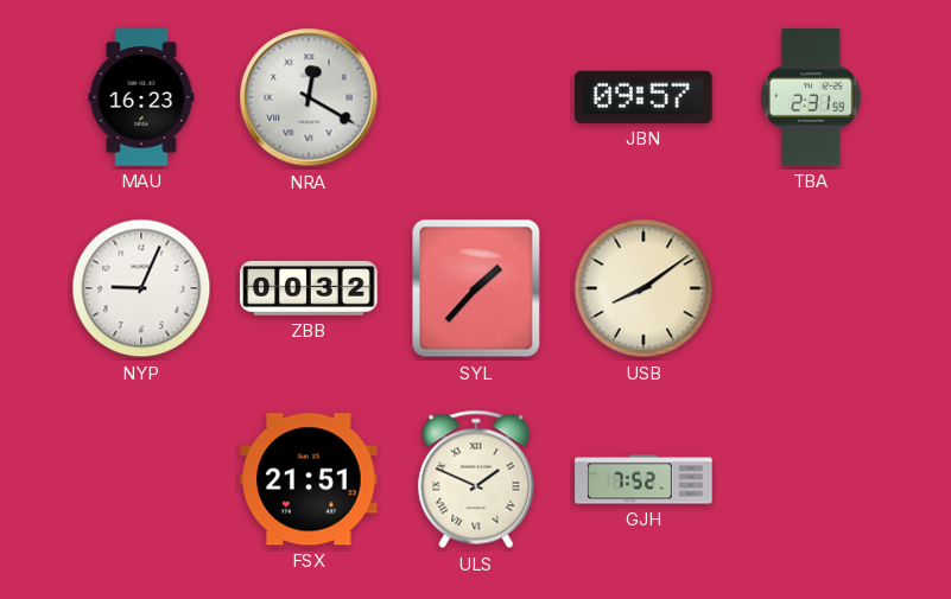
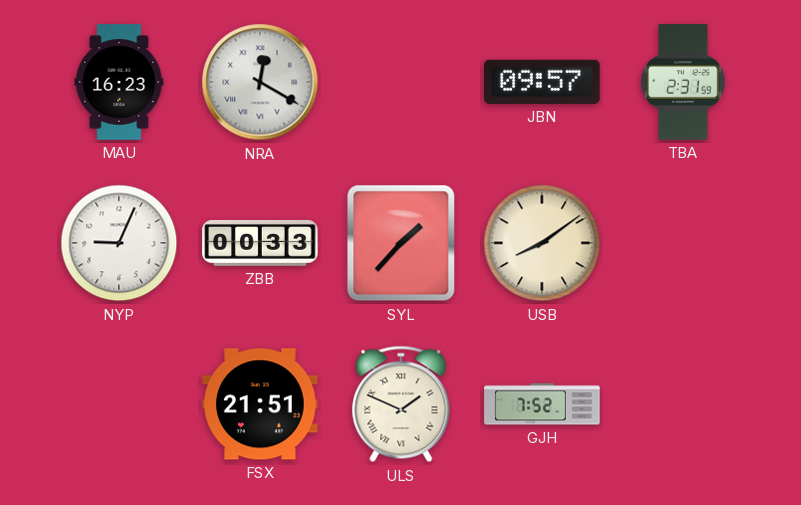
ZBB: 00:32 -> 00:33 (260, 243)
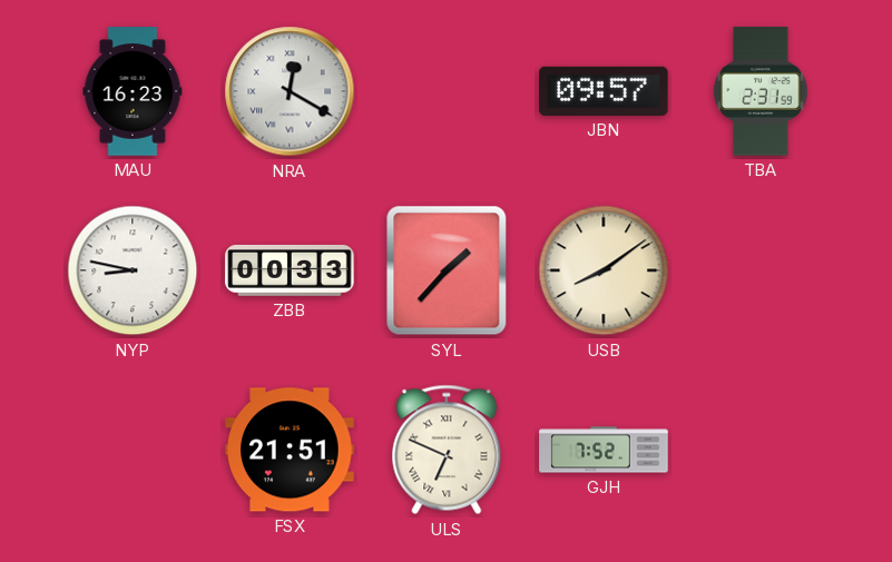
NYP: 9:04 -> 8:47 (133, 270)
ULS: 1:49 -> 6:49 (447, 450)
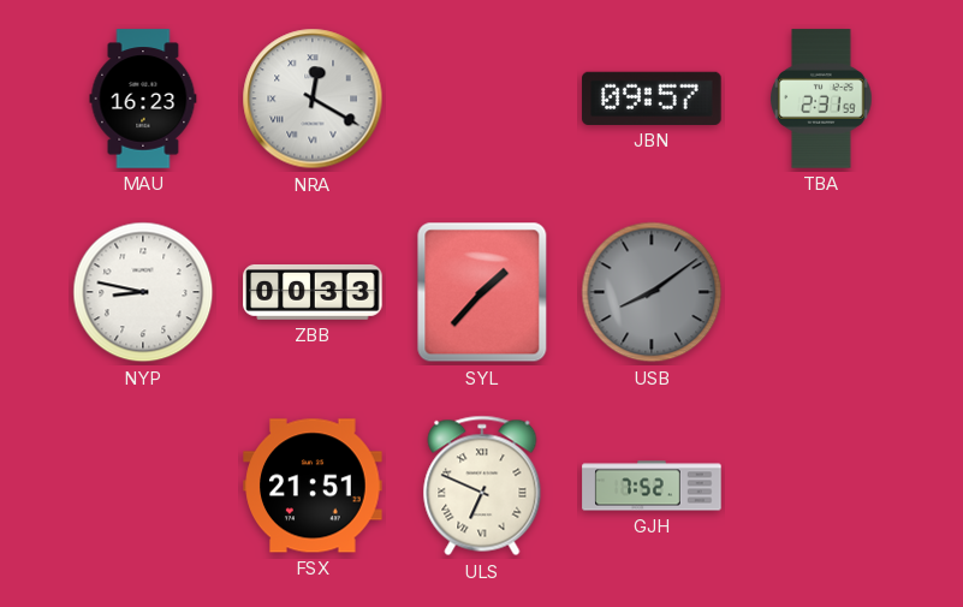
USB dial: cream -> grey (652, 292)
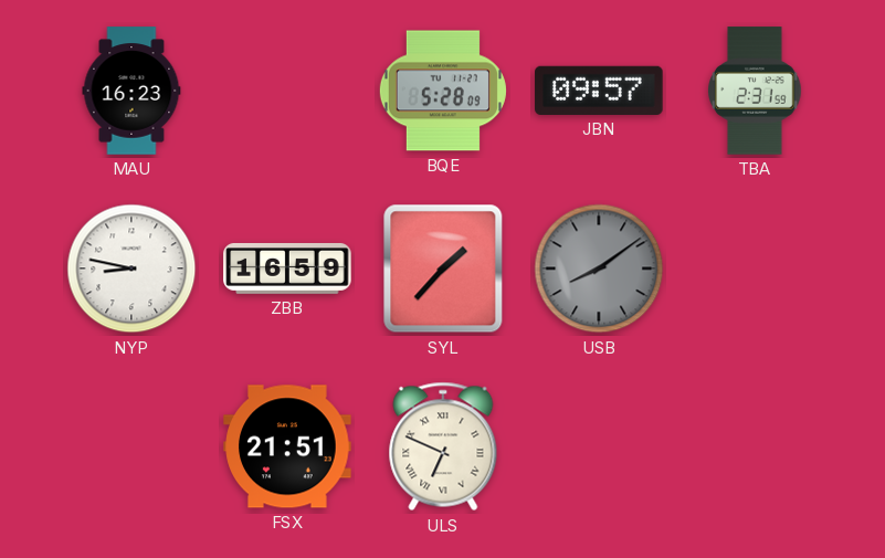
NRA: 12:20 -> none (313, 99)
BQE: none -> 5:28 (443, 91)
ZBB: 00:33 -> 16:59 (287, 269)
GJH: 7:52 -> none (652, 486)
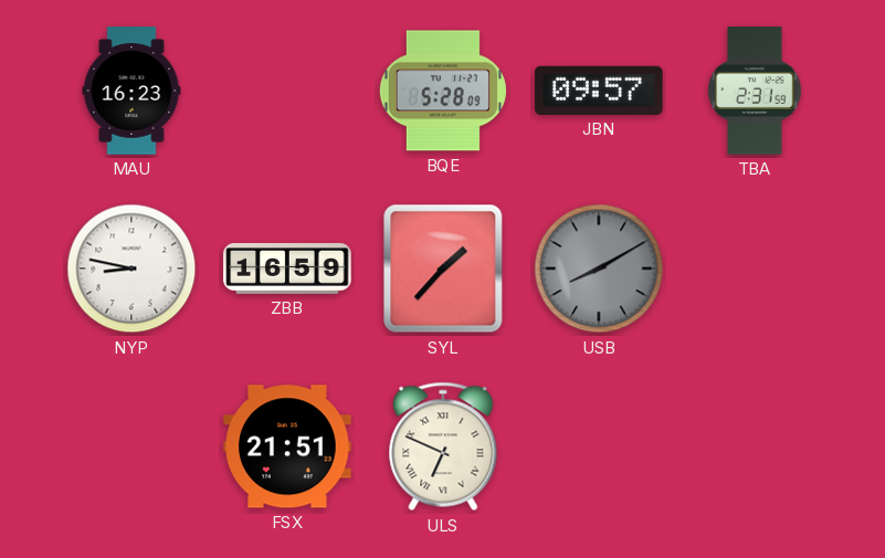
USB: 8:09 -> 8:10 (599, 269)
